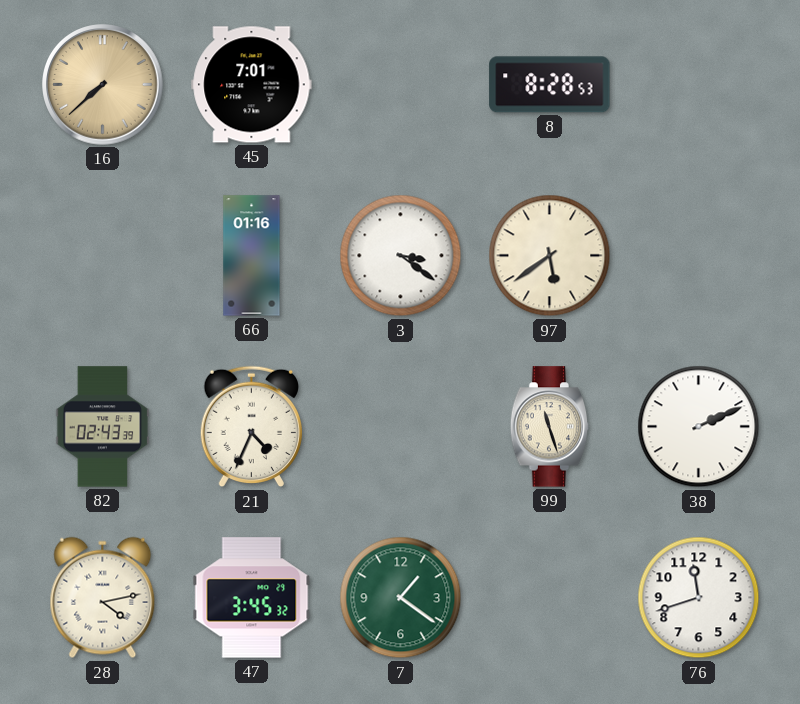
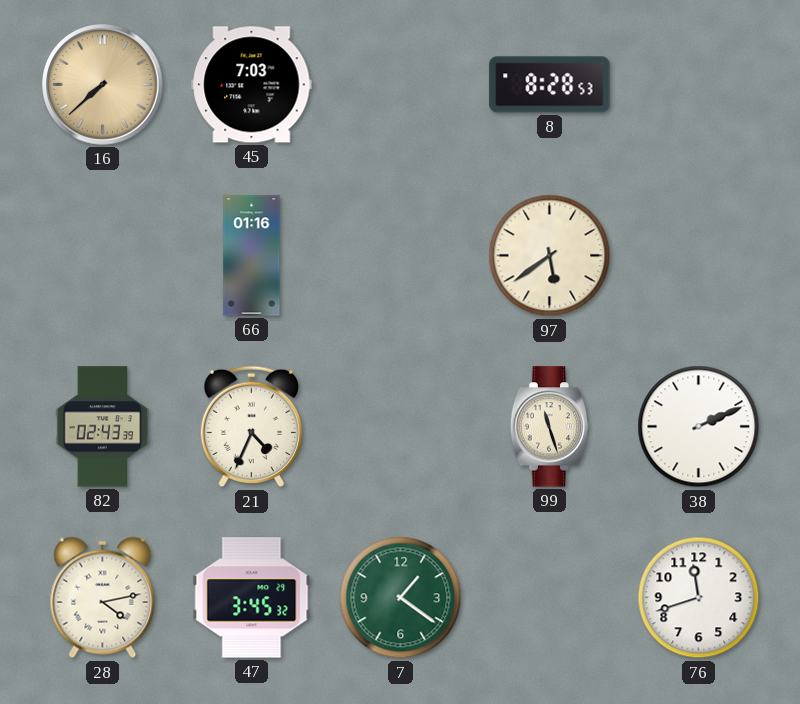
45: 7:01 -> 7:03 (252, 85)
3: 3:21 -> none (401, 256)
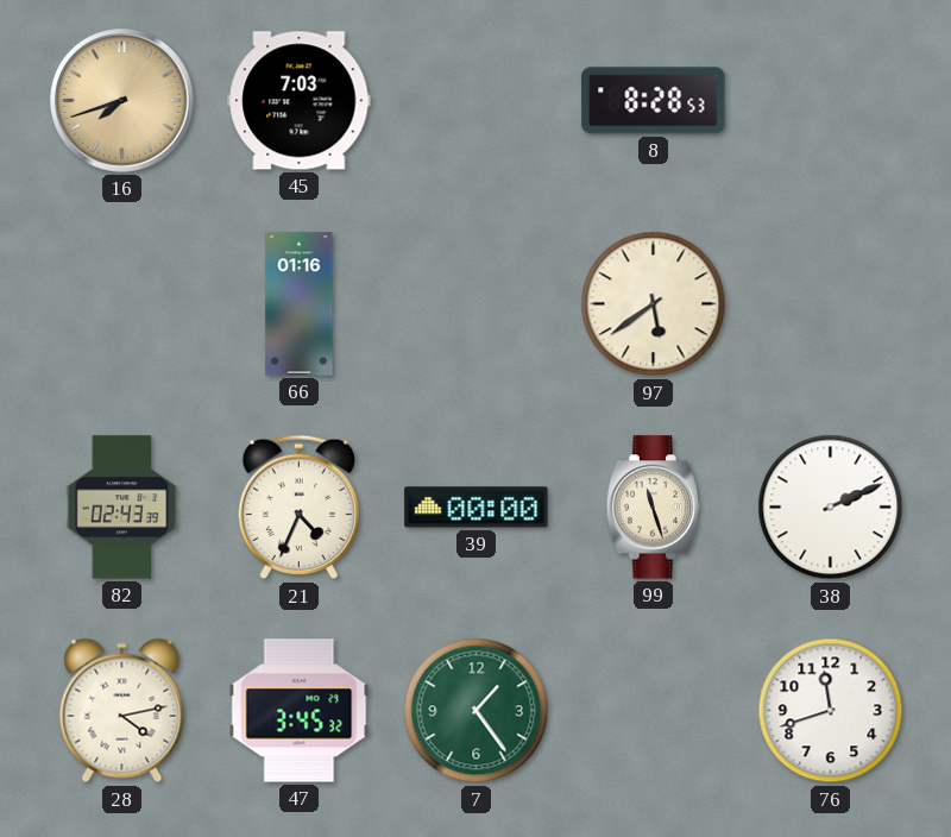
16: 7:38 -> 7:42 (122, 101)
39: none -> 00:00 (477, 508)
7: 1:21 -> 1:24 (477, 711)
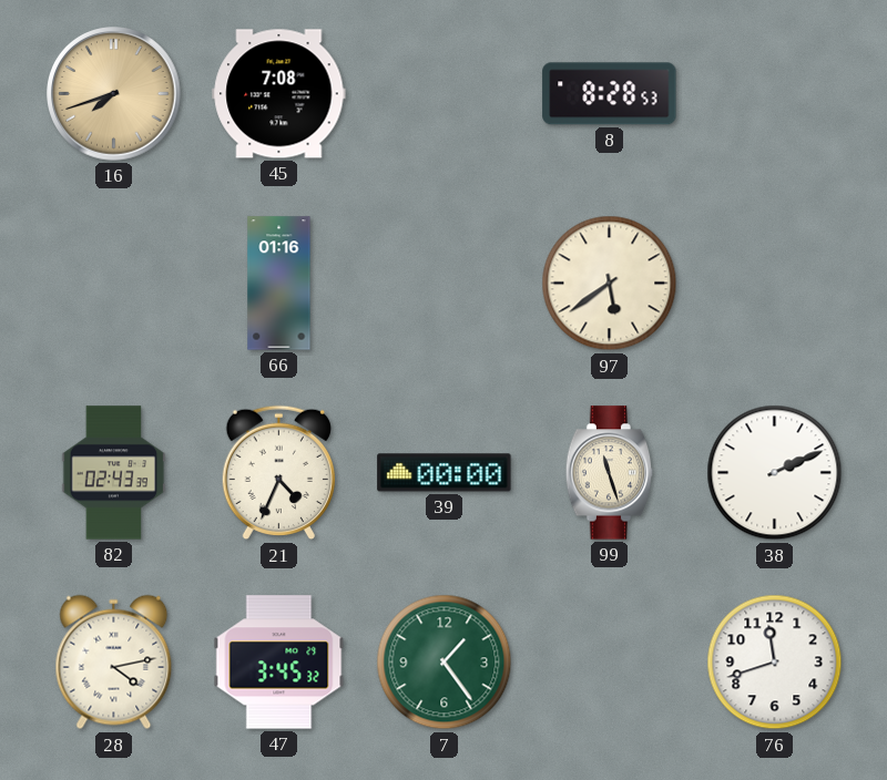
45: 7:03 -> 7:08 (279, 94)
